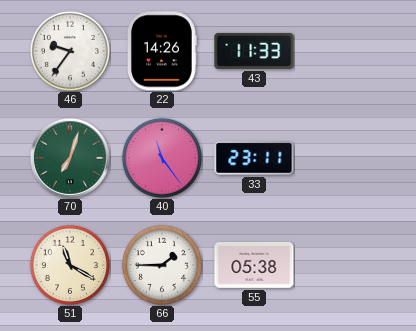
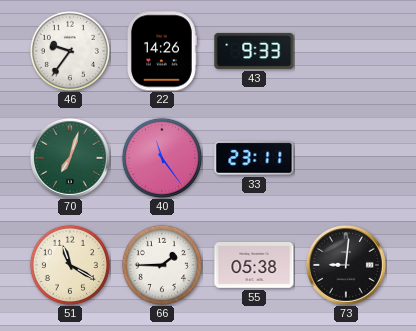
43: 11:33 -> 9:33 (254, 51)
73: none -> 9:01 (346, 265)
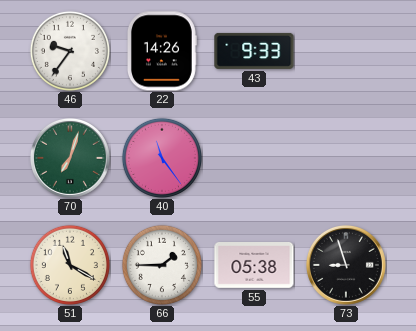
33: 23:11 -> none (254, 158)
73: 9:01 -> 8:57 (346, 265)
